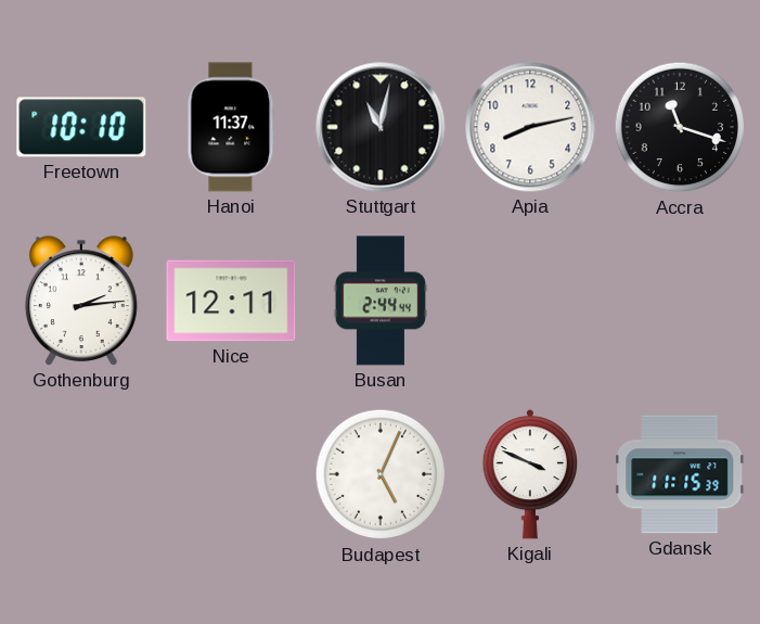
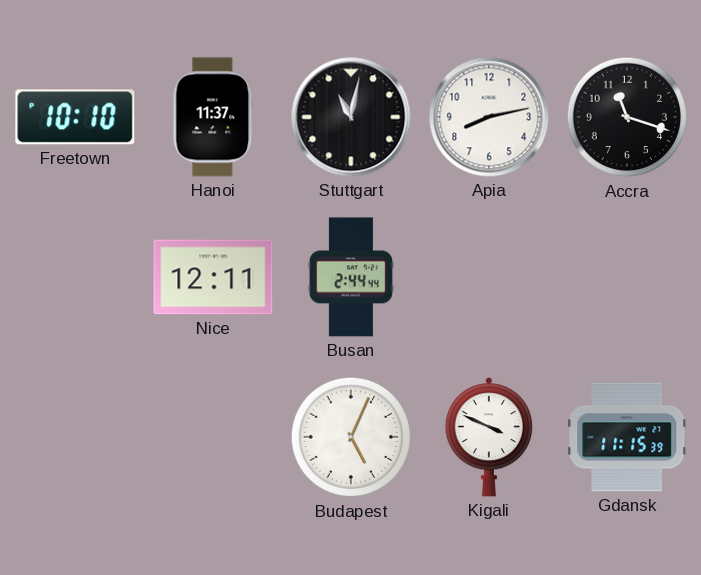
Gothenburg: 2:14 -> none (81, 301)
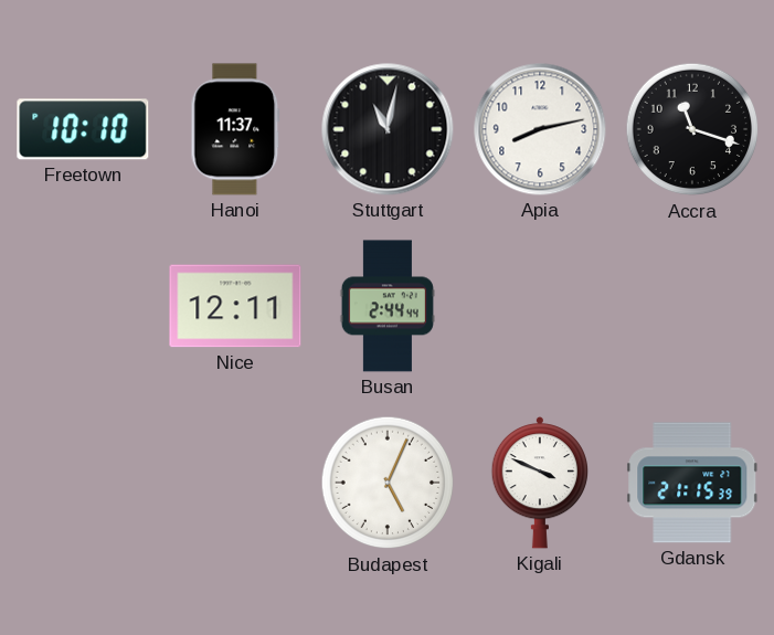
Gdansk: 11:15 -> 21:15 (692, 483)
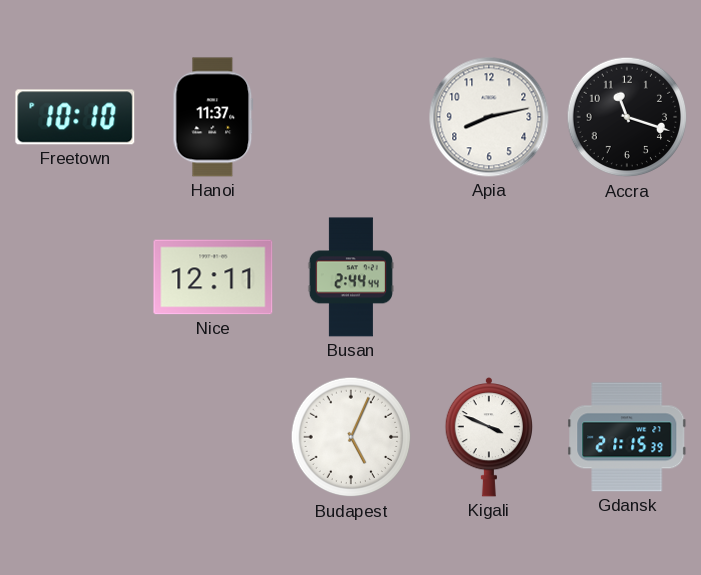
Stuttgart: 11:02 -> none (388, 129)
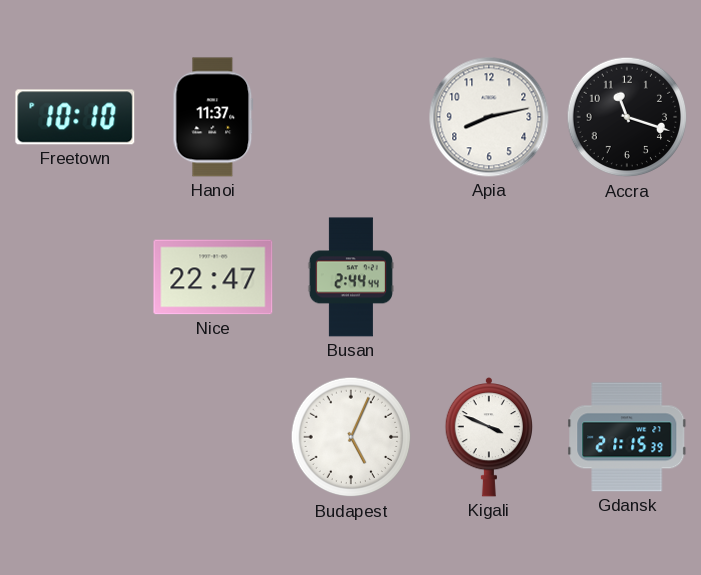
Nice: 12:11 -> 22:47 (213, 277)
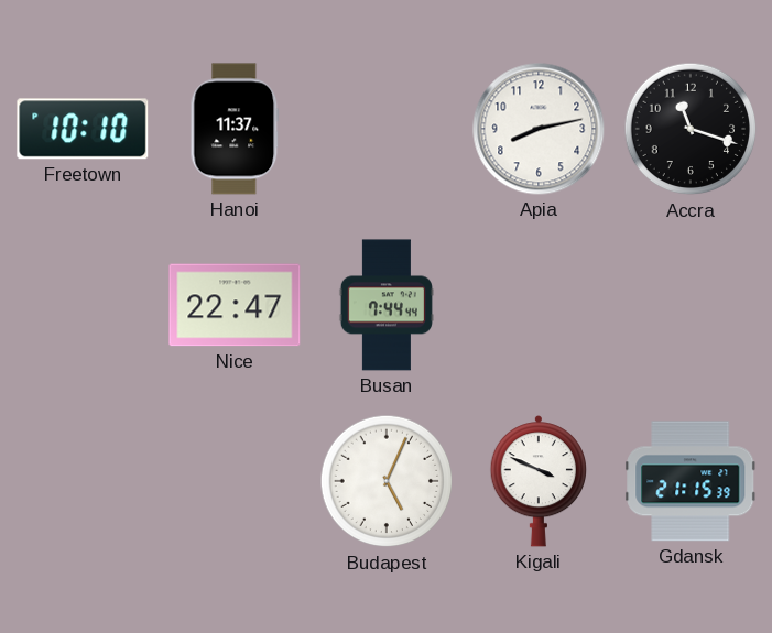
Busan: 2:44 -> 7:44 (387, 305)
